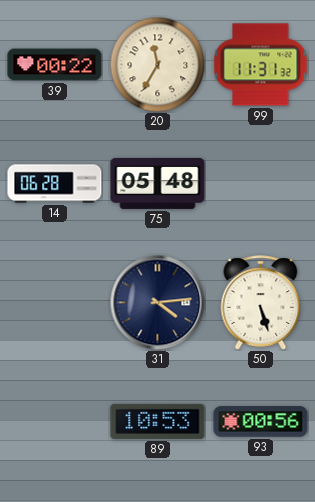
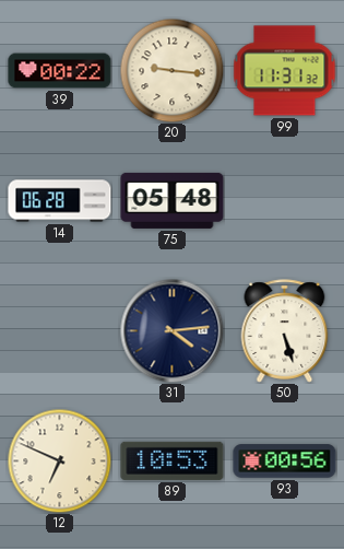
20: 11:35 -> 9:16 (171, 70)
12: none -> 6:49 (59, 460)
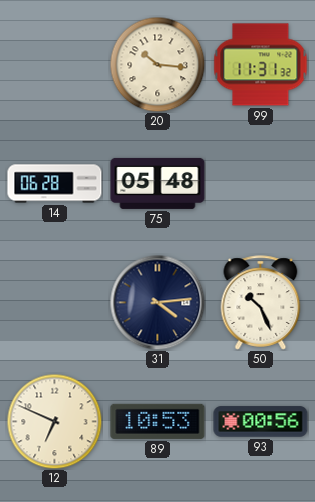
39: 00:22 -> none (60, 71)
20: 9:16 -> 10:16 (157, 64)
50: 5:27 -> 10:26 (261, 303)
